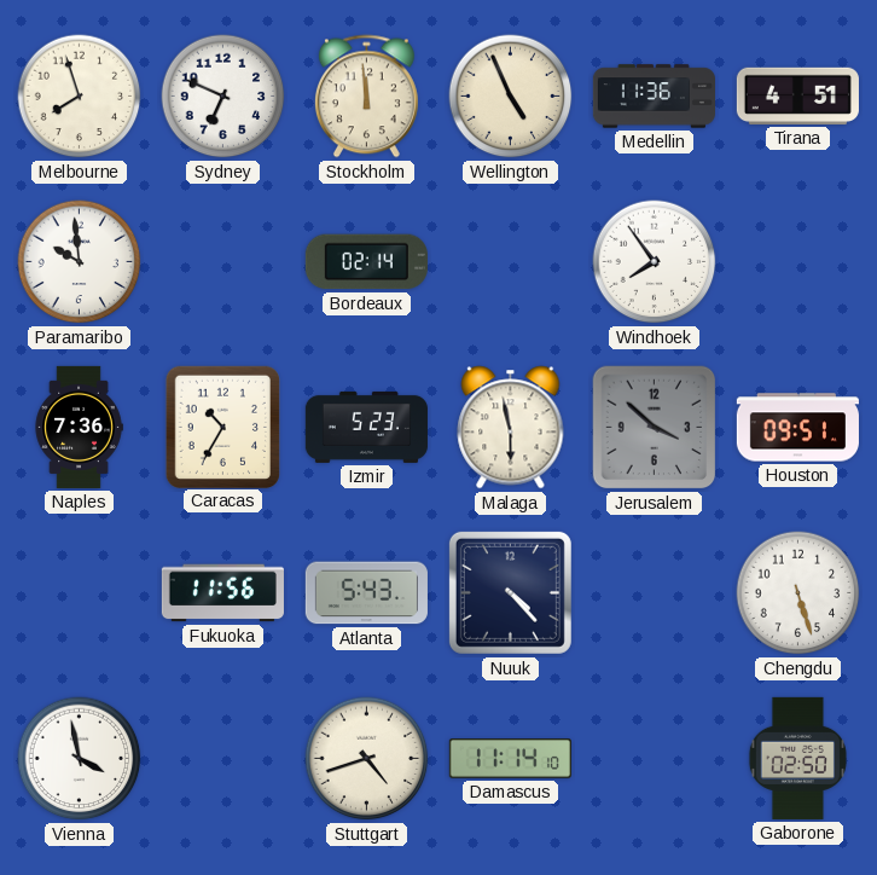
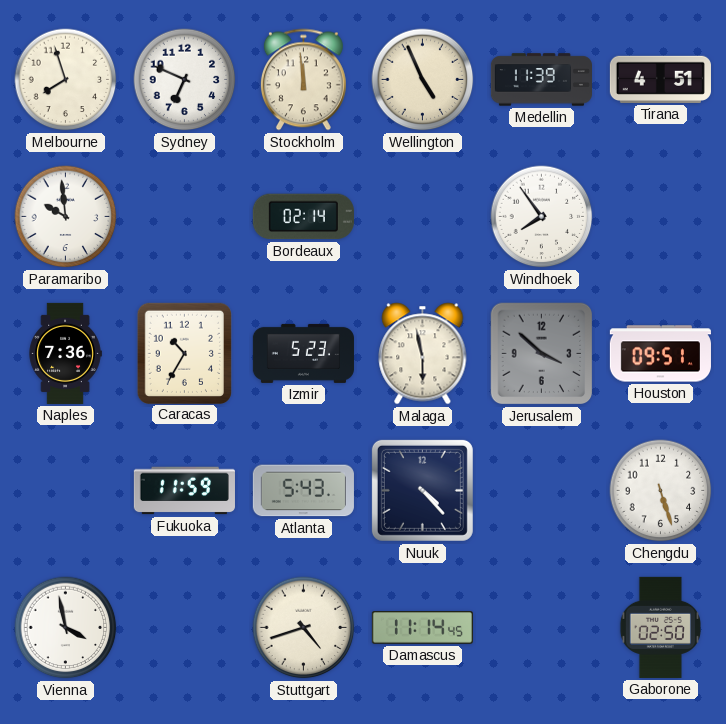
Medellin: 11:36 -> 11:39 (541, 80)
Fukuoka: 11:56 -> 11:59 (184, 491)
Damascus: 11:14:10 -> 11:14:45 (422, 628)
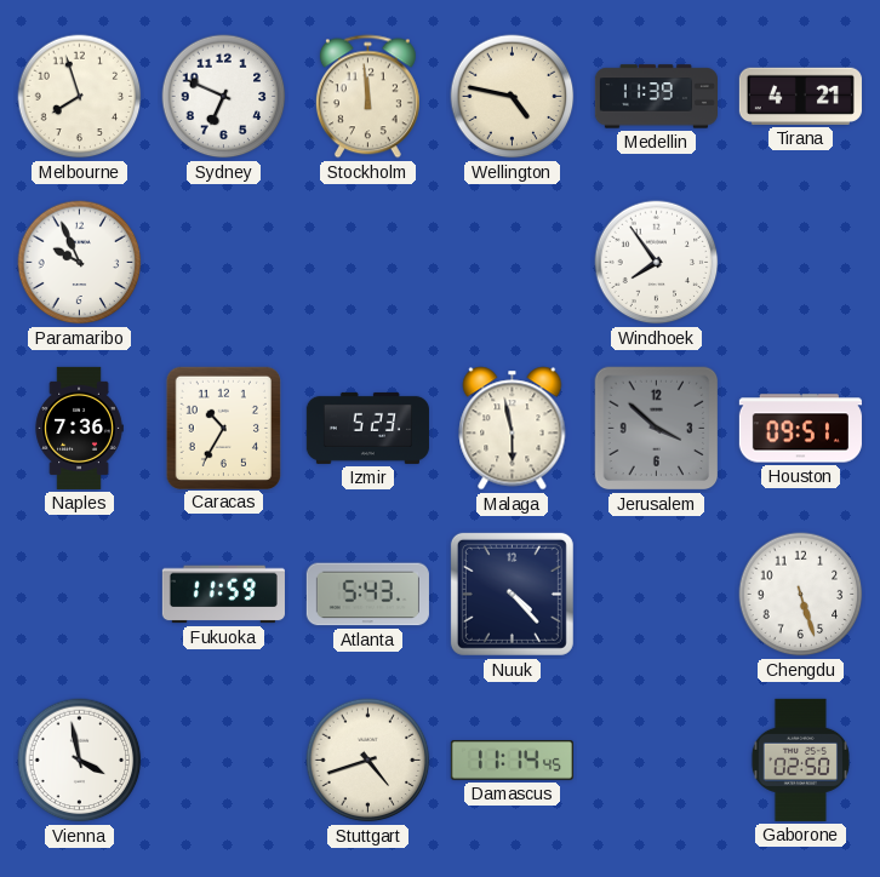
Wellington: 4:56 -> 4:47 (513, 97)
Tirana: 4:51 -> 4:21 (800, 96)
Paramaribo: 9:59 -> 9:56 (80, 263)
Bordeaux: 02:14 -> none (303, 217)
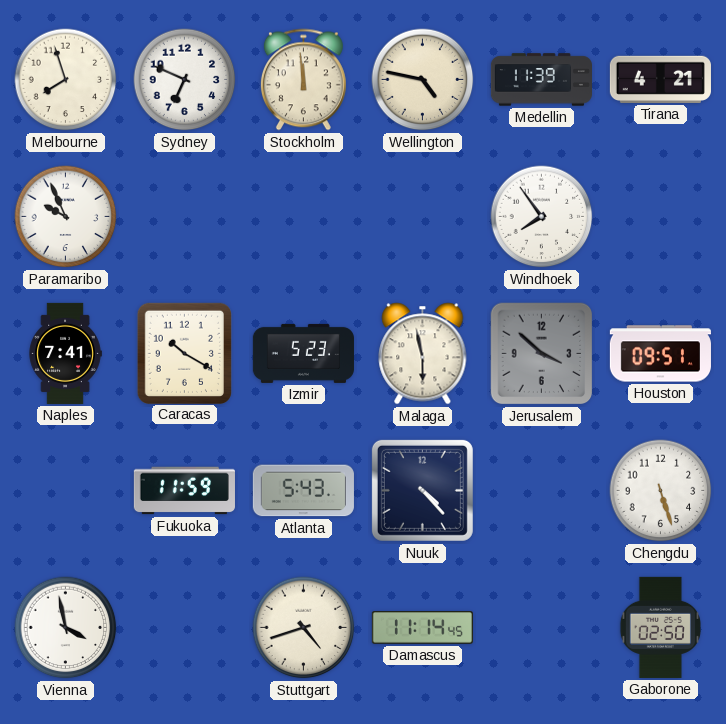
Naples: 7:36 -> 7:41 (65, 353)
Caracas: 10:35 -> 10:20 (184, 353)
